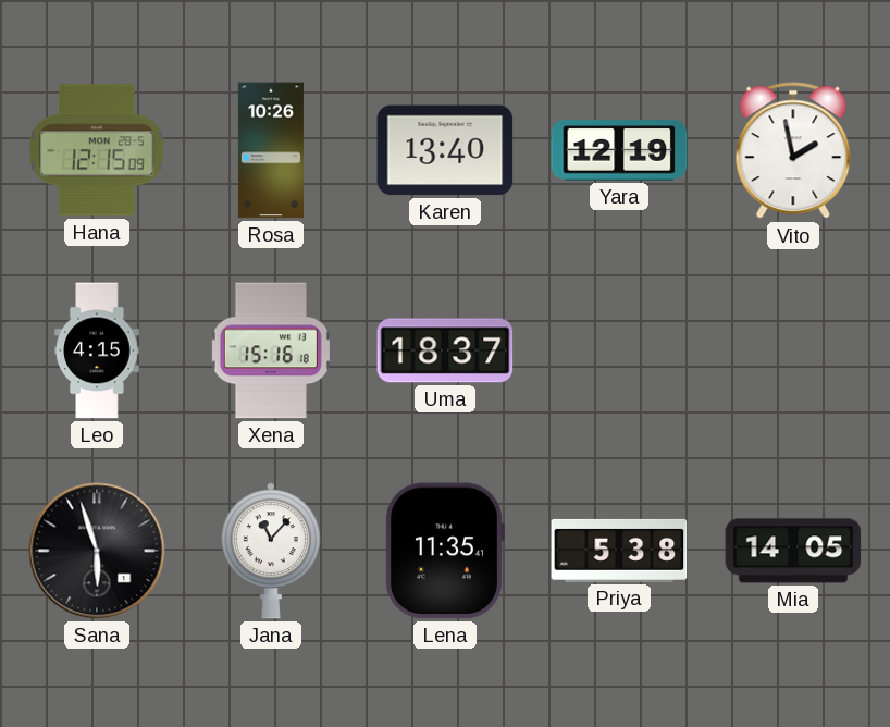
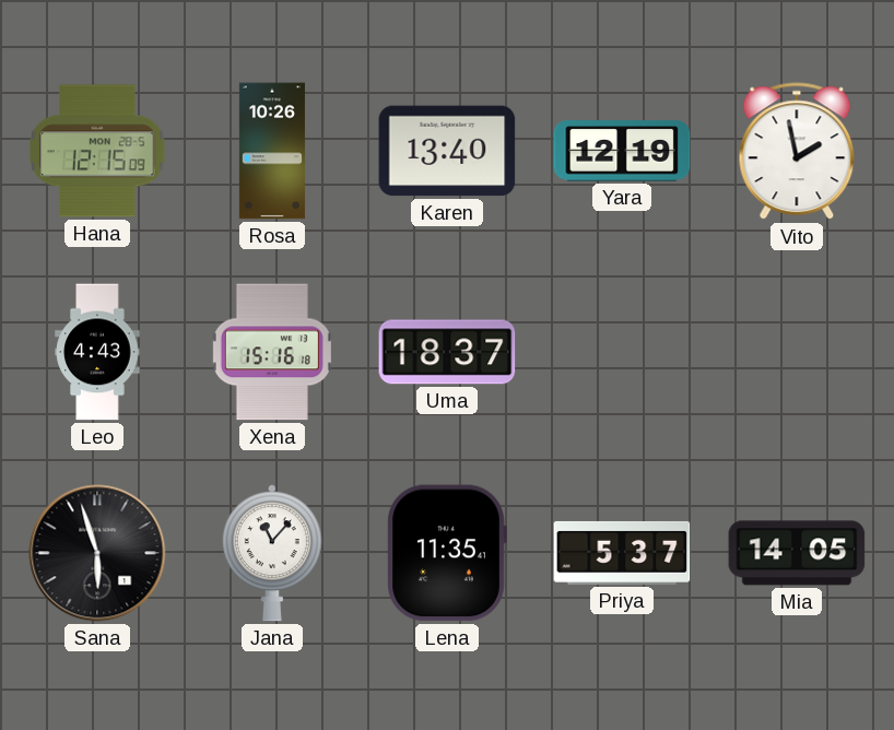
Leo: 4:15 -> 4:43 (97, 352)
Priya: 5:38 -> 5:37 (622, 553)
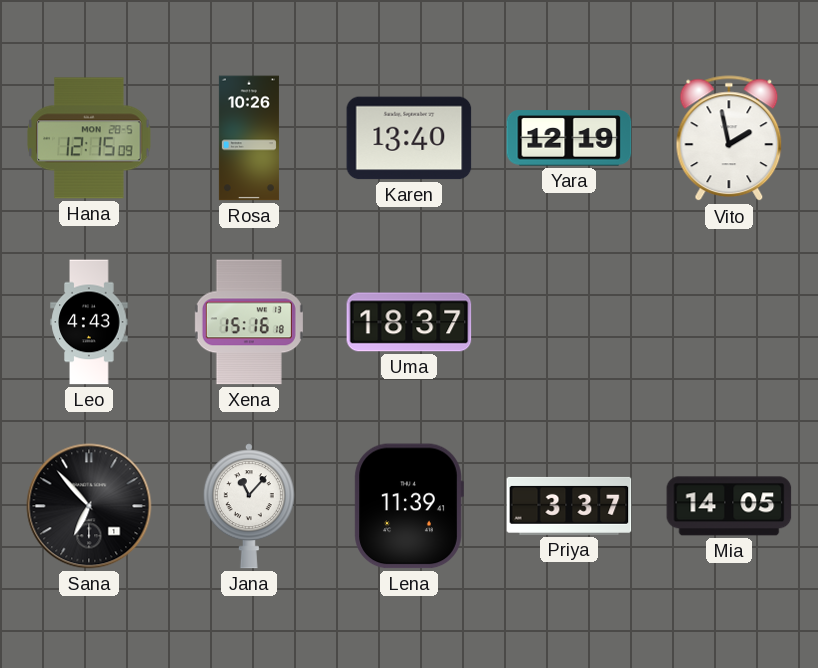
Sana: 5:57 -> 6:53 (89, 506)
Lena: 11:35 -> 11:39 (409, 506)
Priya: 5:37 -> 3:37 (569, 506)
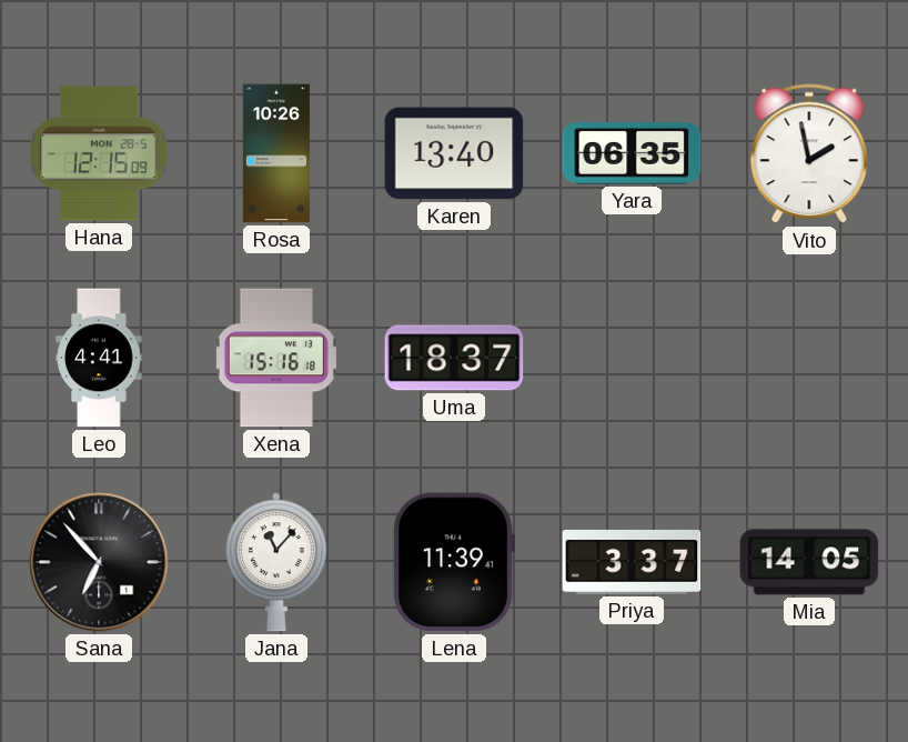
Yara: 12:19 -> 06:35 (632, 153)
Leo: 4:43 -> 4:41 (99, 358)
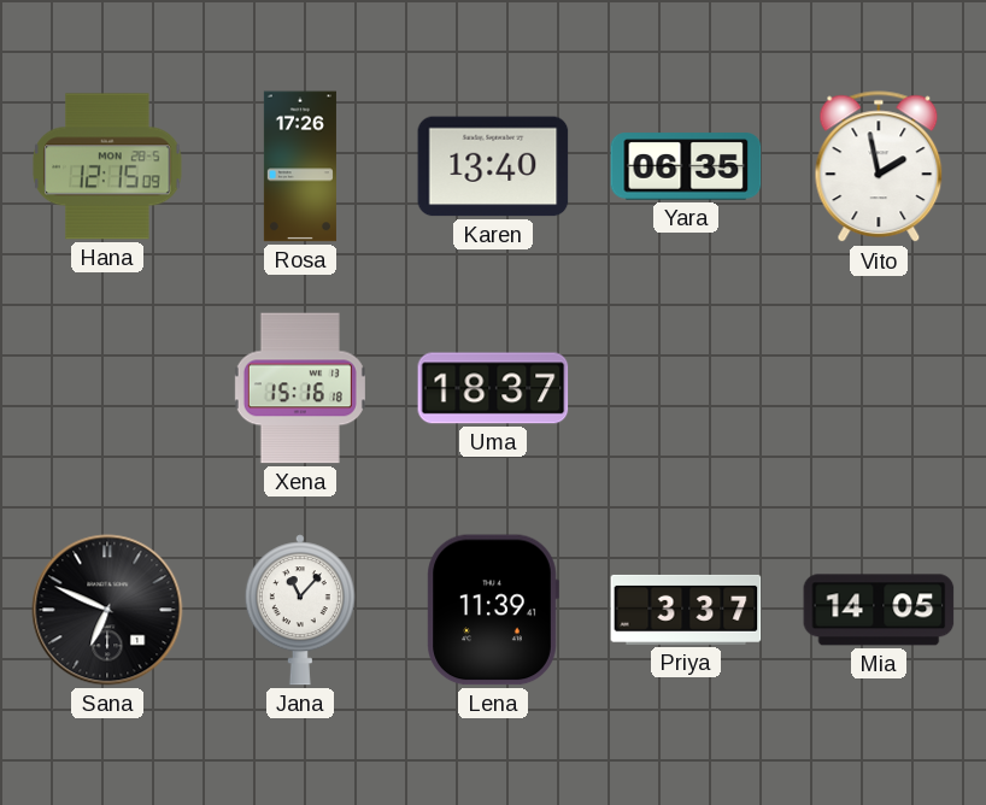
Rosa: 10:26 -> 17:26 (300, 166)
Leo: 4:41 -> none (99, 358)
Sana: 6:53 -> 6:49 (107, 610)
